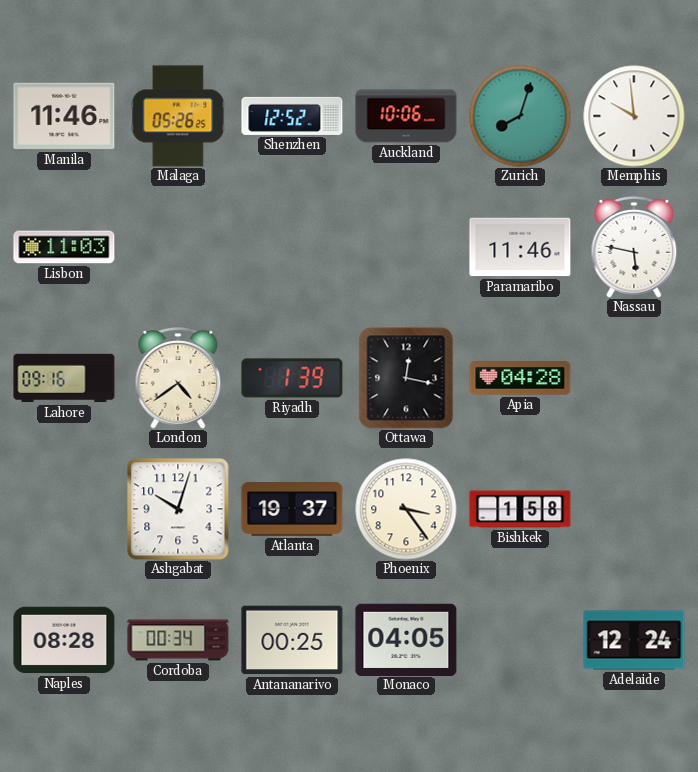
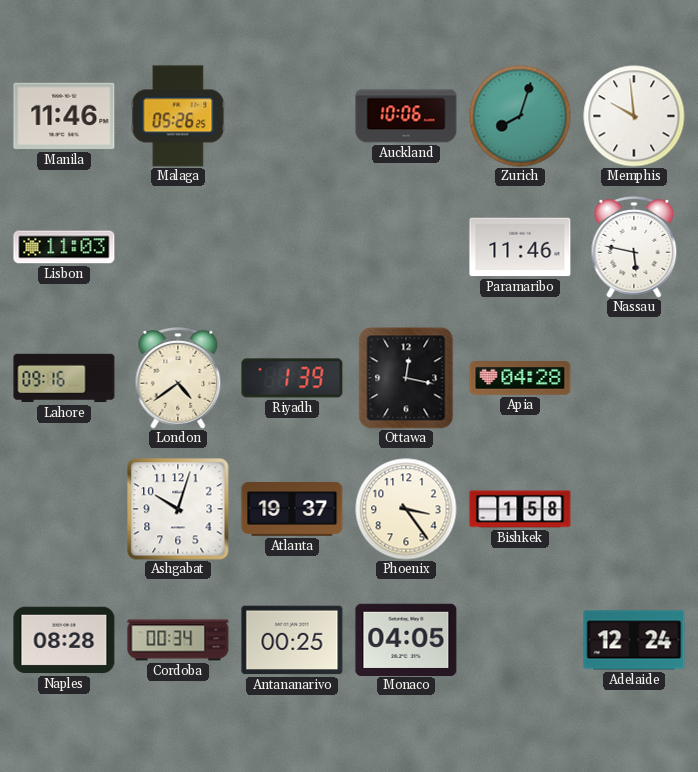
Shenzhen: 12:52 -> none (292, 116)
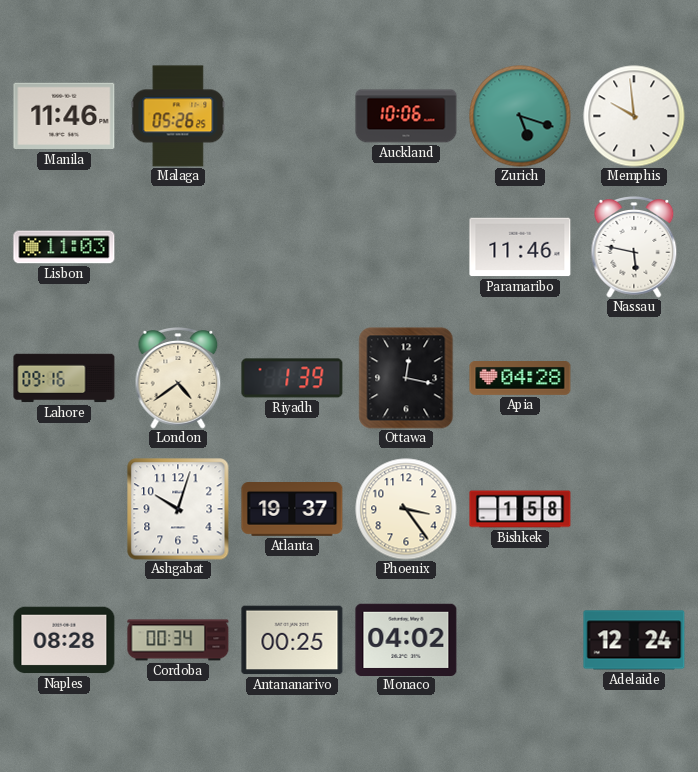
Zurich: 8:03 -> 5:18 (520, 116)
Monaco: 04:05 -> 04:02 (406, 639)
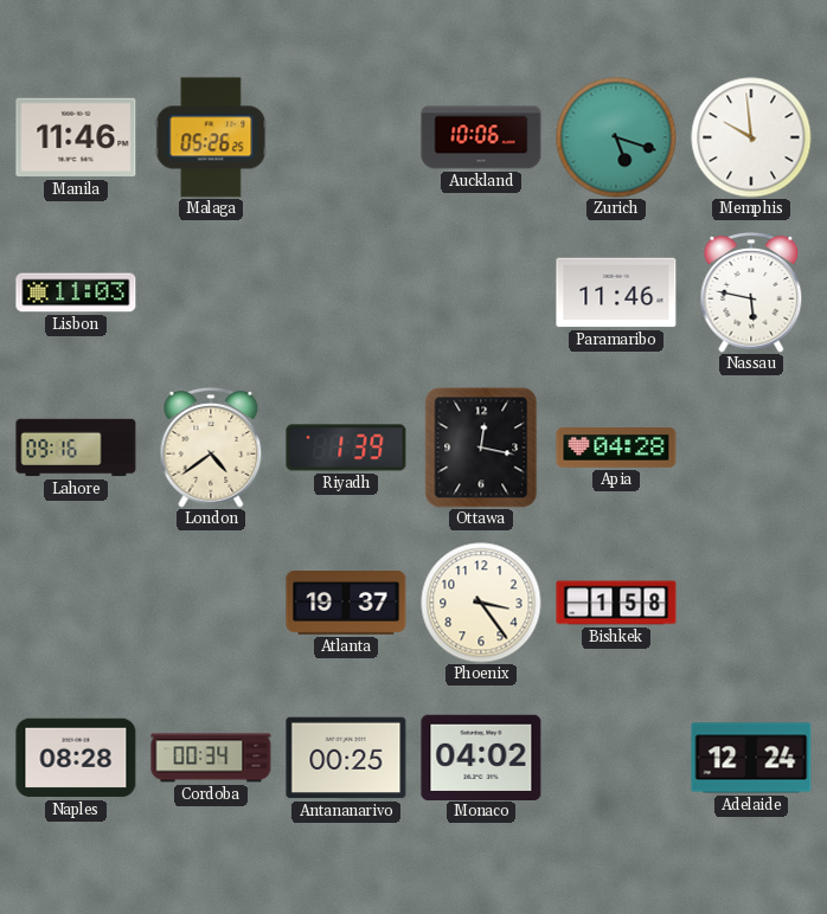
Ashgabat: 10:03 -> none (178, 509)
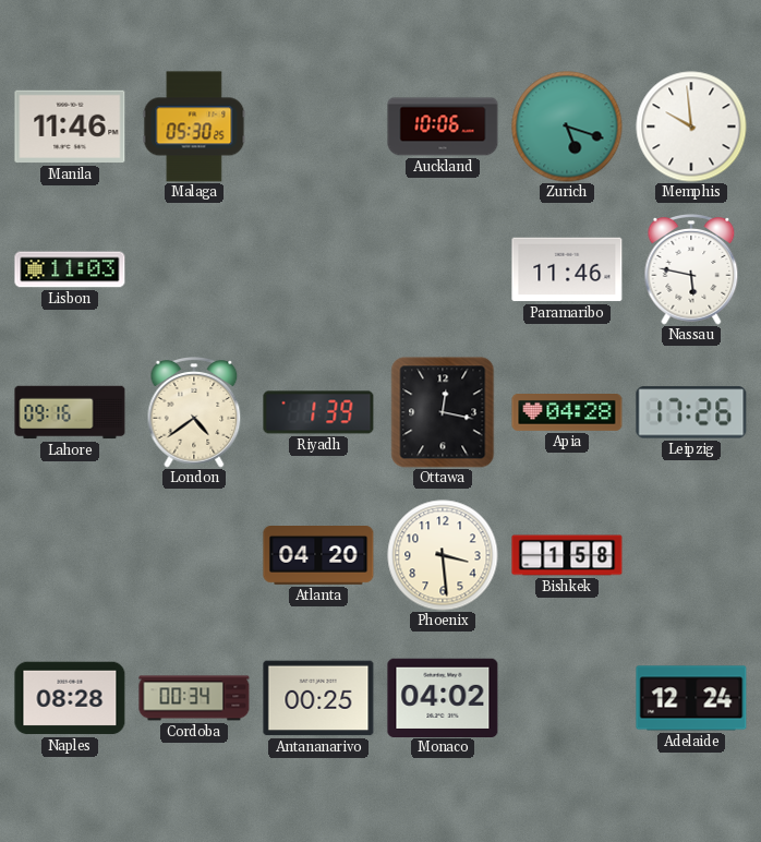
Malaga: 05:26 -> 05:30 (194, 127)
Leipzig: none -> 17:26 (691, 412)
Atlanta: 19:37 -> 04:20 (318, 556)
Phoenix: 3:24 -> 3:29 (443, 555)
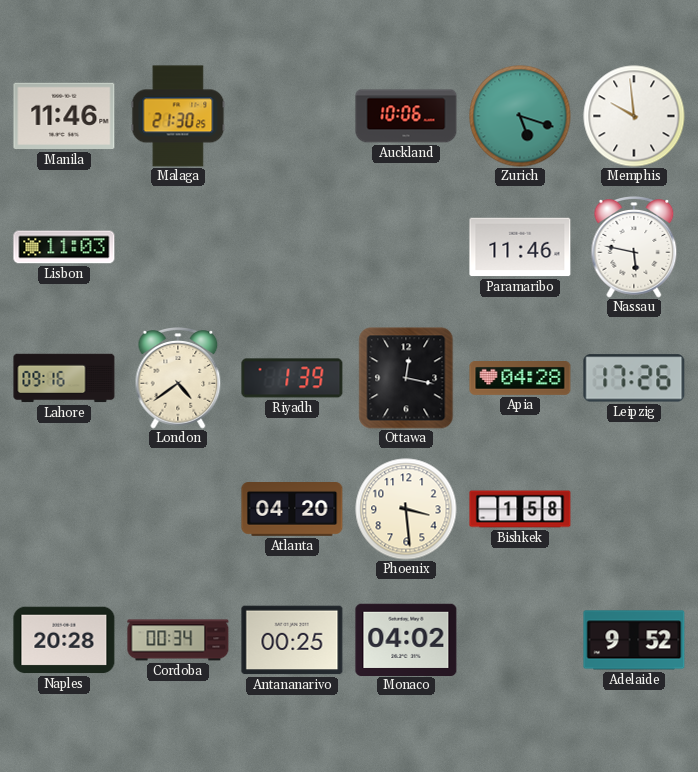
Malaga: 05:30 -> 21:30 (178, 116)
Naples: 08:28 -> 20:28 (64, 640)
Adelaide: 12:24 -> 9:52 (634, 640)
